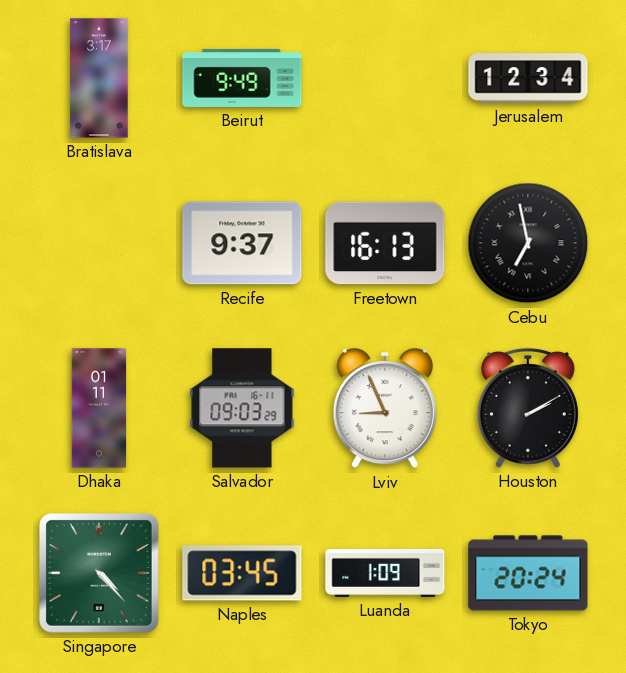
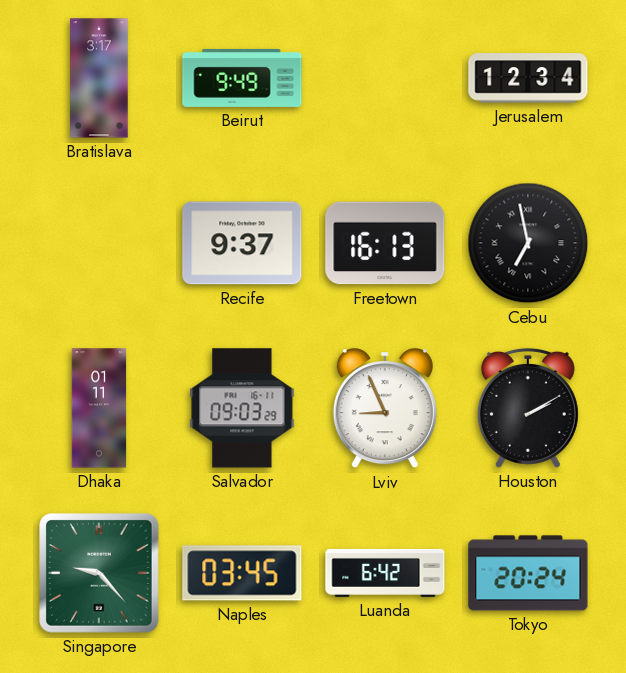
Singapore: 4:23 -> 9:23 (99, 573)
Luanda: 1:09 -> 6:42 (385, 573)
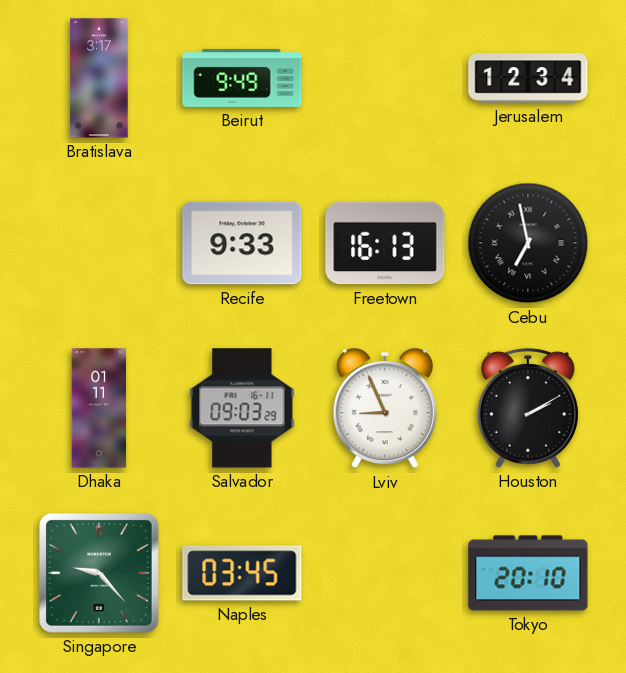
Recife: 9:37 -> 9:33 (242, 243)
Luanda: 6:42 -> none (385, 573)
Tokyo: 20:24 -> 20:10 (528, 573)
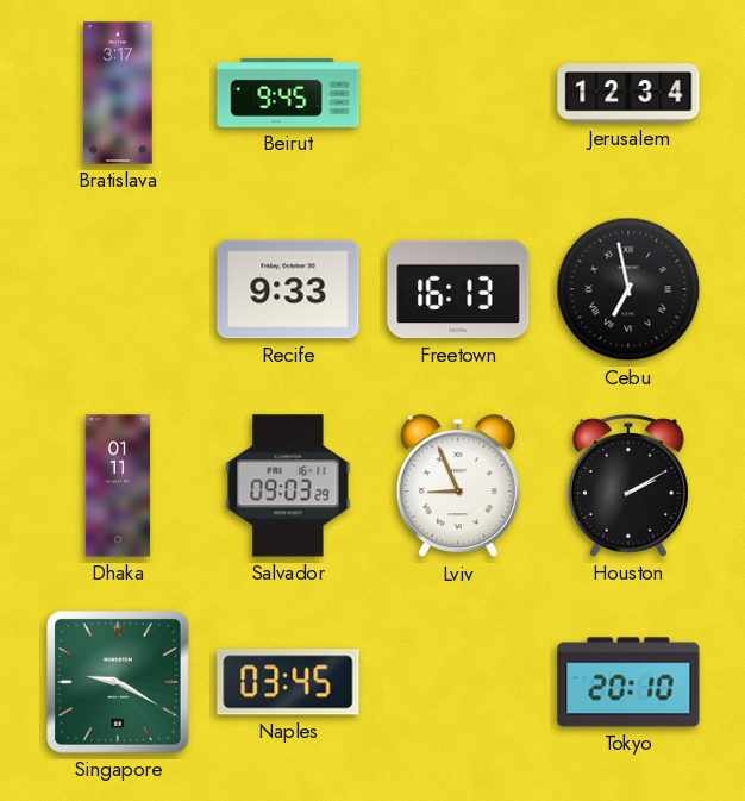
Beirut: 9:49 -> 9:45 (288, 93)
Singapore: 9:23 -> 9:20 (118, 682)
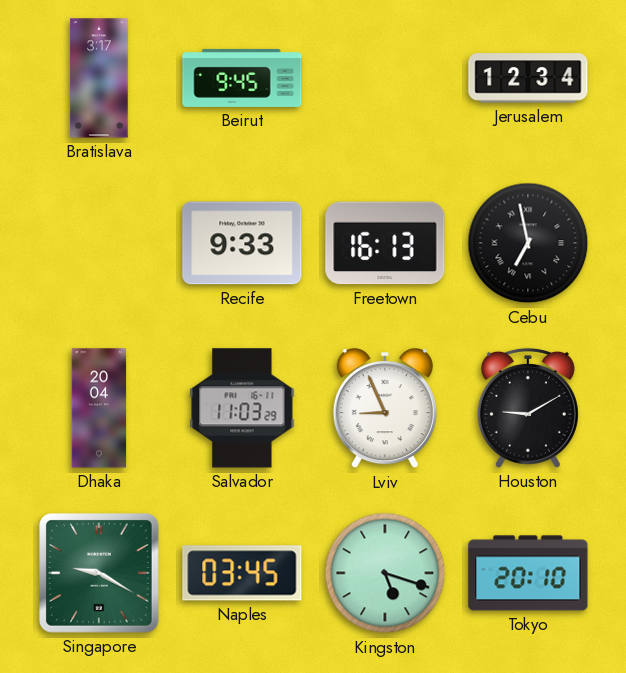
Dhaka: 01:11 -> 20:04 (99, 408)
Salvador: 09:03 -> 11:03 (242, 408)
Houston: 2:10 -> 9:10 (528, 408)
Kingston: none -> 5:18 (385, 573)
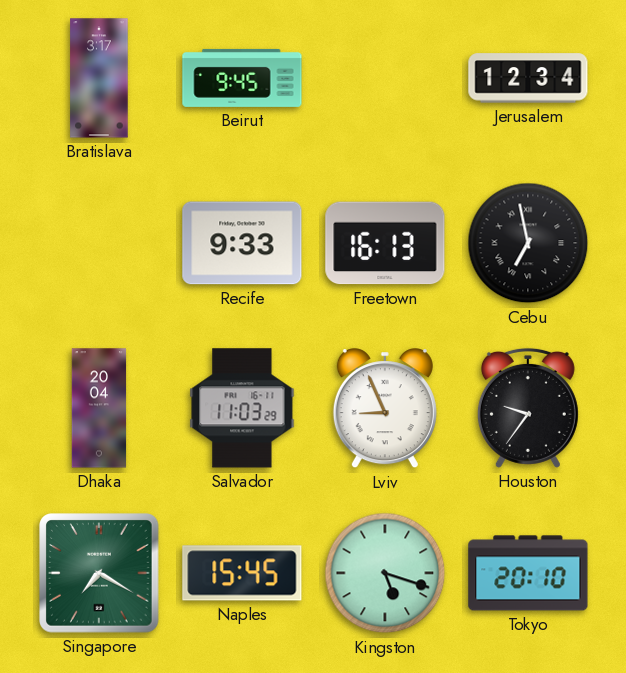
Houston: 9:10 -> 9:36 (528, 408)
Singapore: 9:20 -> 7:20 (99, 573)
Naples: 03:45 -> 15:45 (242, 573)
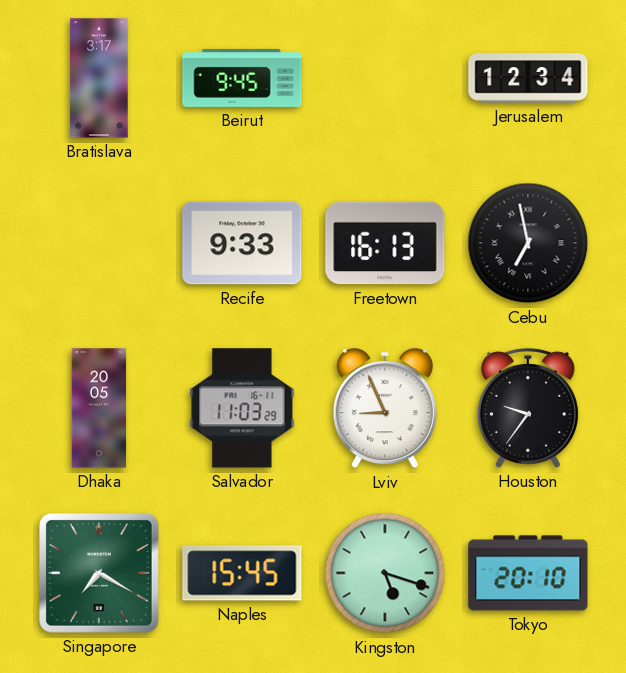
Dhaka: 20:04 -> 20:05 (99, 408)
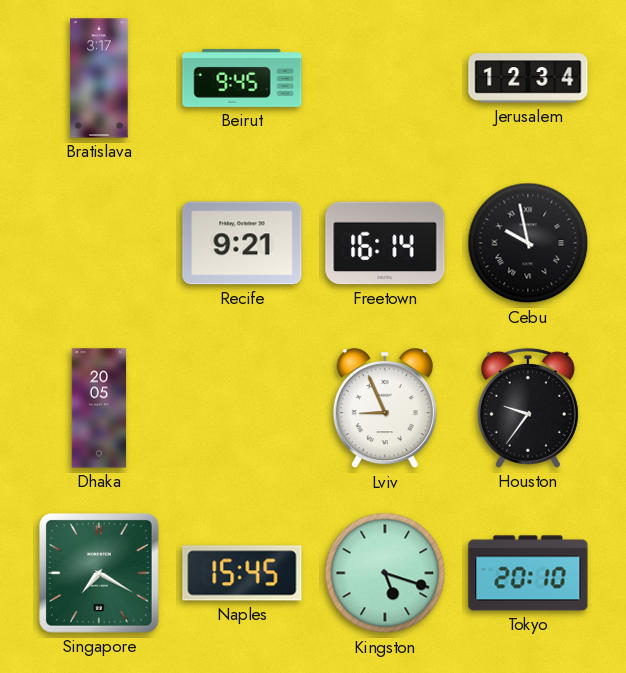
Recife: 9:33 -> 9:21 (242, 243)
Freetown: 16:13 -> 16:14 (385, 243)
Cebu: 6:58 -> 9:58 (528, 243)
Salvador: 11:03 -> none (242, 408)
